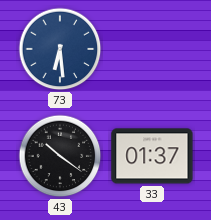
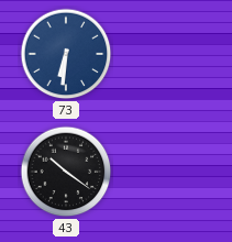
73: 6:29 -> 6:31 (66, 54)
33: 01:37 -> none (152, 156)
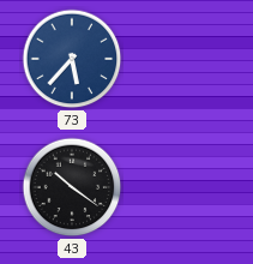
73: 6:31 -> 5:37 (72, 59)
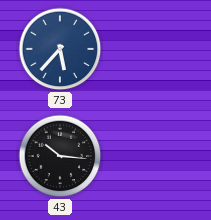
43: 10:21 -> 10:16 (60, 156)
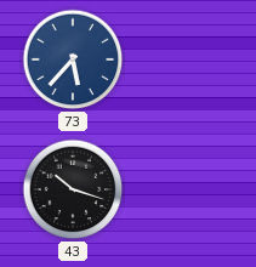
43: 10:16 -> 10:18 (73, 189)
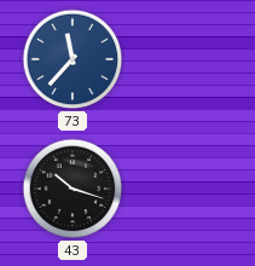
73: 5:37 -> 11:37 (73, 59)
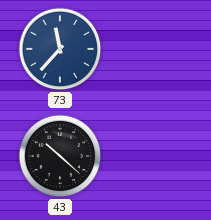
43: 10:18 -> 10:22 (60, 156)
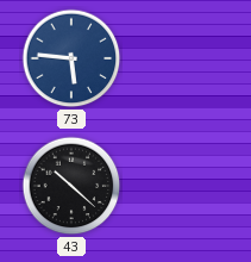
73: 11:37 -> 5:46 (71, 58)
